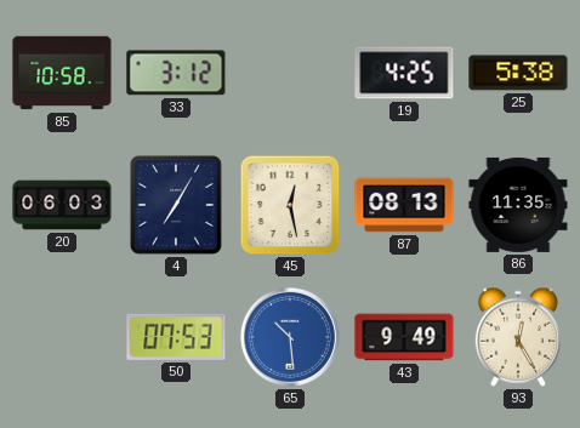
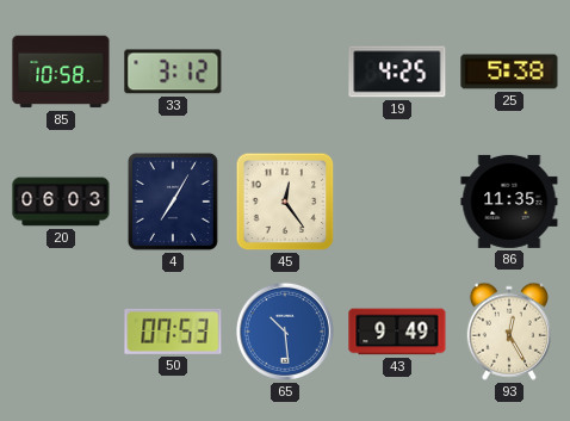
45: 12:28 -> 12:24 (285, 202)
87: 08:13 -> none (404, 205)
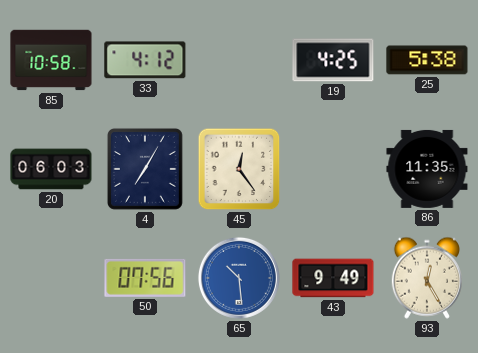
33: 3:12 -> 4:12 (145, 60)
50: 07:53 -> 07:56 (145, 278)
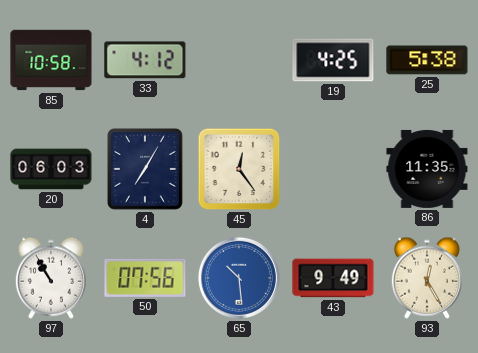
97: none -> 10:55 (51, 278)
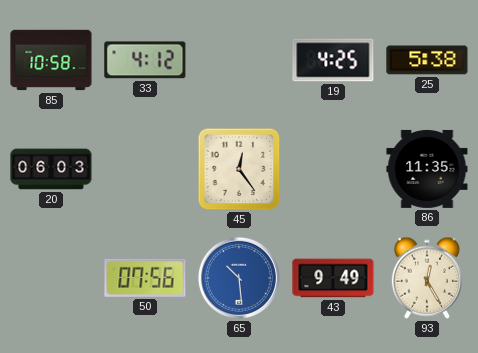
4: 7:05 -> none (145, 169)
97: 10:55 -> none (51, 278)
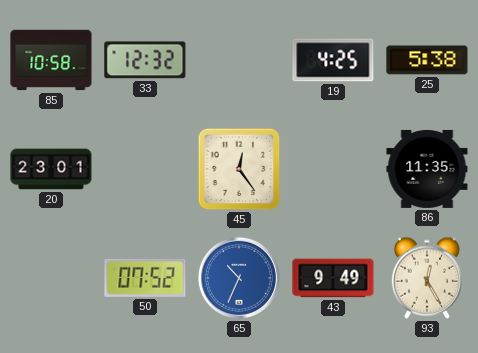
33: 4:12 -> 12:32 (145, 60)
20: 06:03 -> 23:01 (51, 169)
50: 07:56 -> 07:52 (145, 278)
65: 10:29 -> 10:34 (239, 278)
